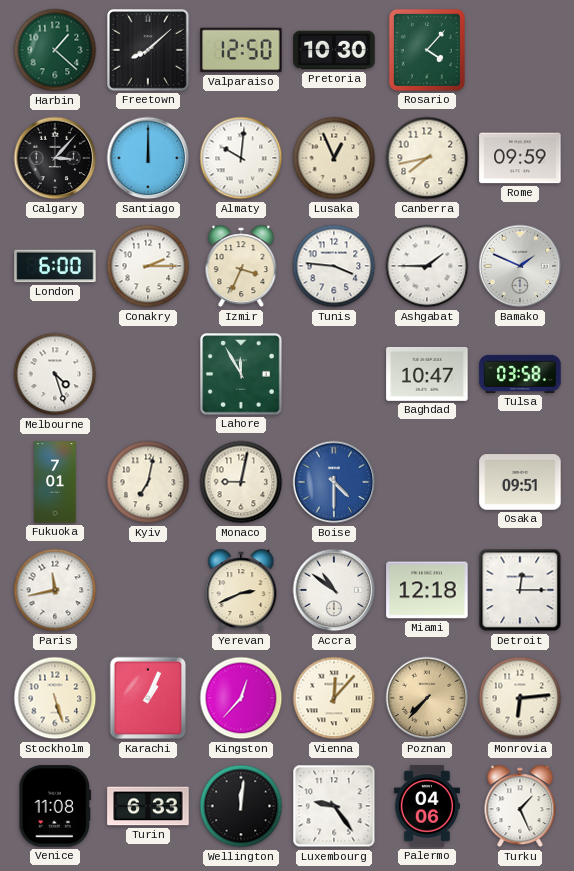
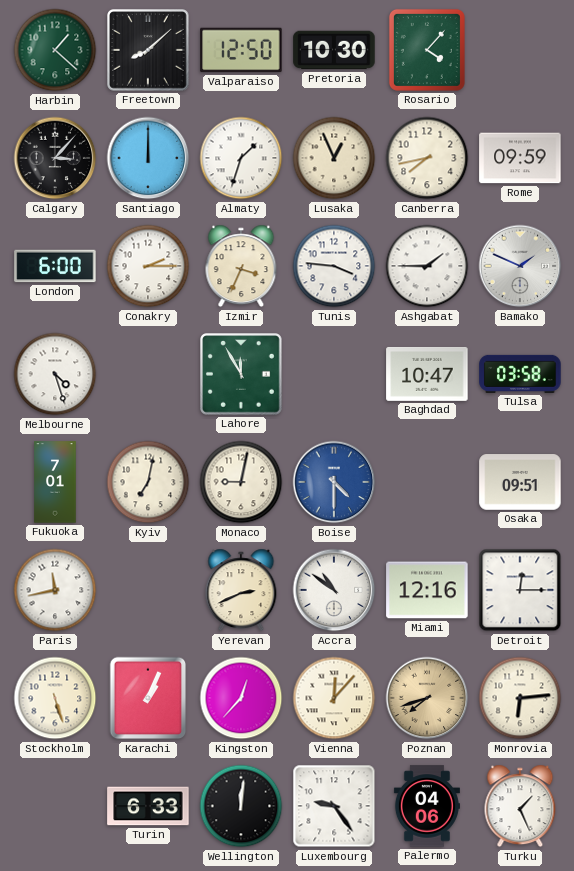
Almaty: 10:01 -> 1:33 (241, 158)
Miami: 12:18 -> 12:16 (427, 590)
Poznan: 7:37 -> 7:42 (427, 698)
Venice: 11:08 -> none (55, 806)
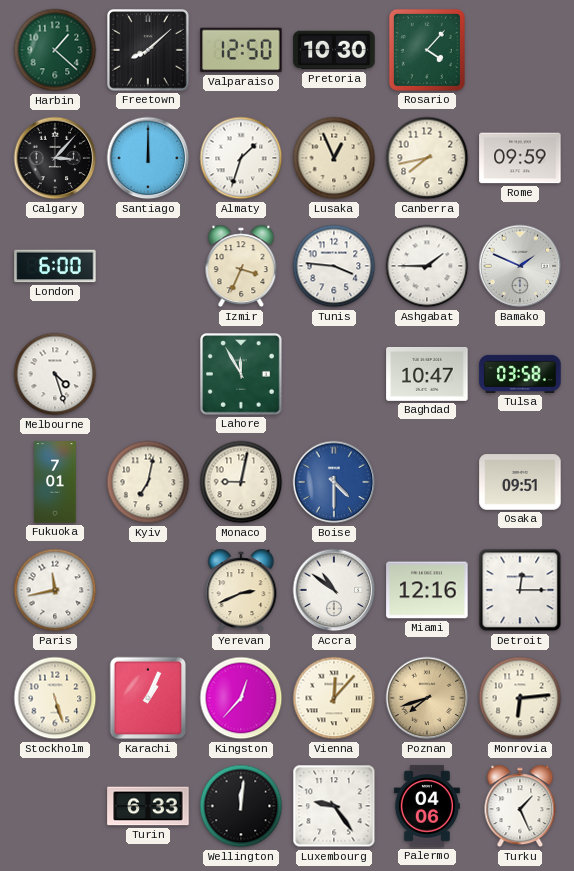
Conakry: 2:15 -> none (148, 266)
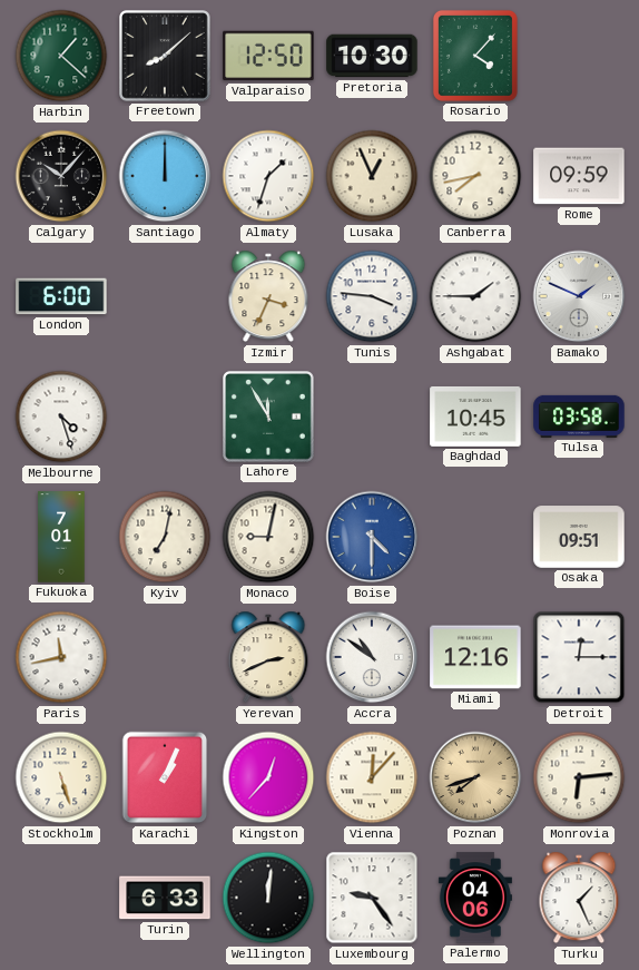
Calgary: 3:07 -> 10:07 (61, 176)
Baghdad: 10:47 -> 10:45 (475, 417)
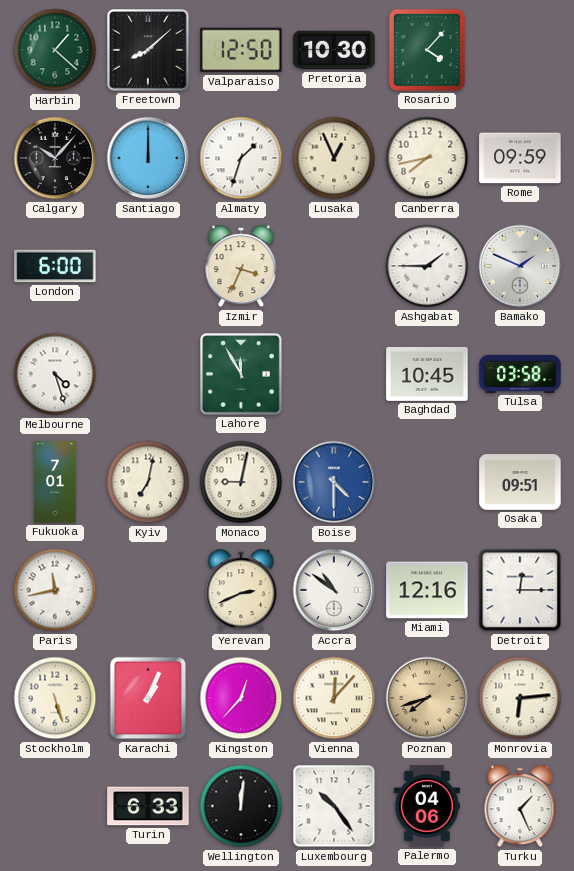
Tunis: 3:46 -> none (372, 296)
Luxembourg: 9:24 -> 10:24 (334, 806)
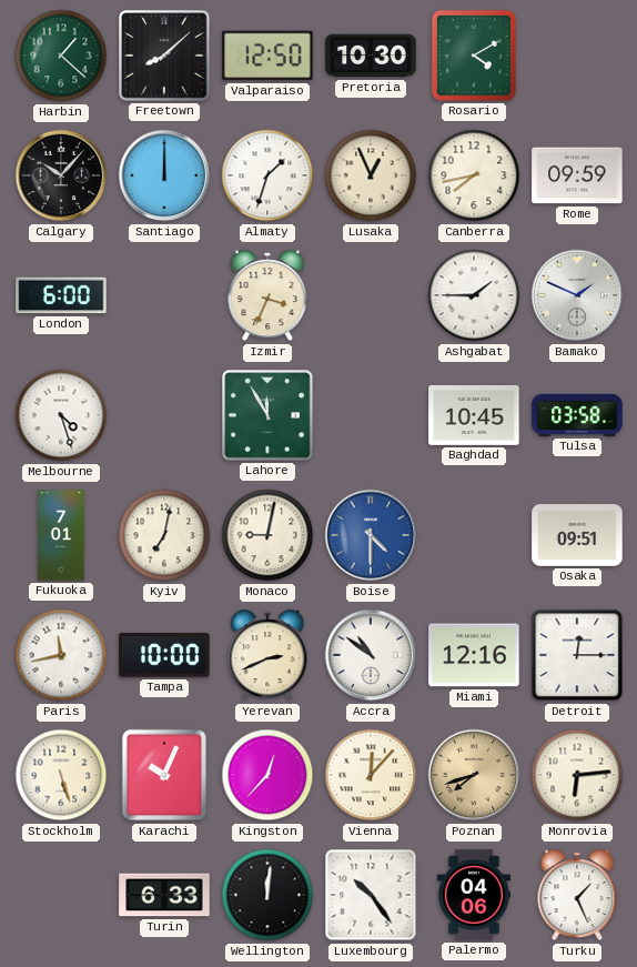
Rosario: 4:07 -> 4:10 (474, 56)
Tampa: none -> 10:00 (164, 655)
Karachi: 1:04 -> 10:04 (164, 775)
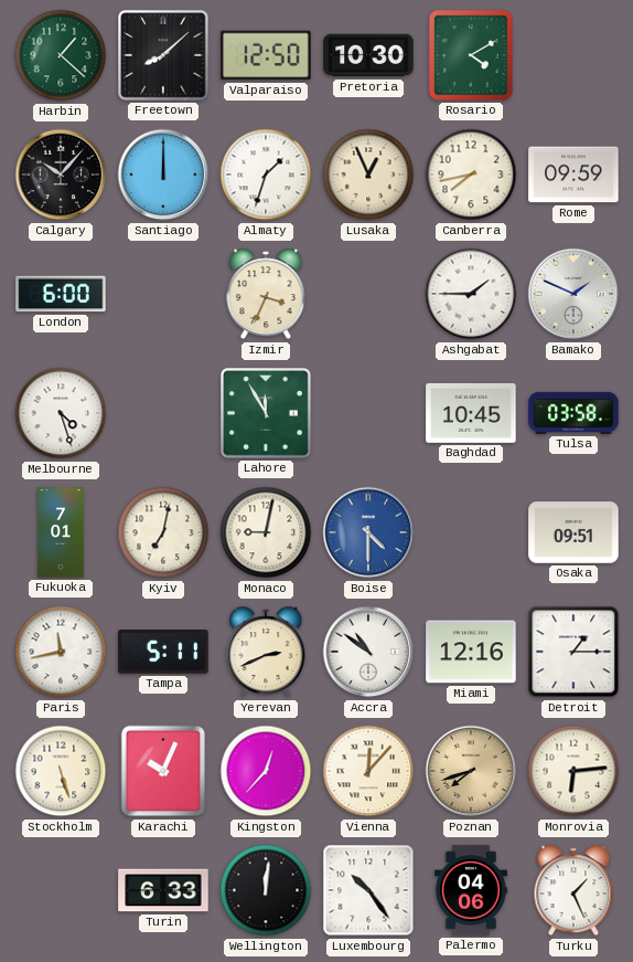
Tampa: 10:00 -> 5:11 (163, 652)
Detroit: 12:15 -> 1:15 (573, 652)
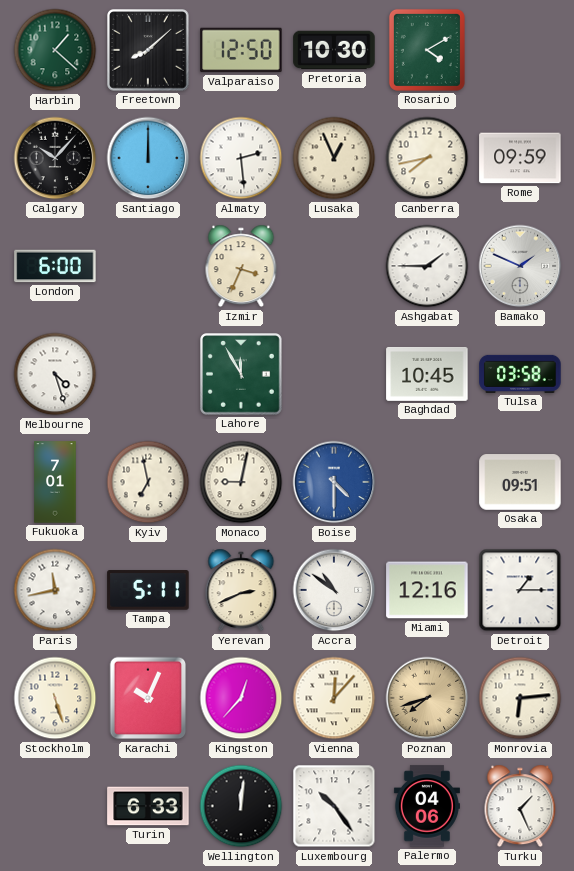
Almaty: 1:33 -> 2:29 (241, 158)
Kyiv: 7:02 -> 6:58 (148, 482)
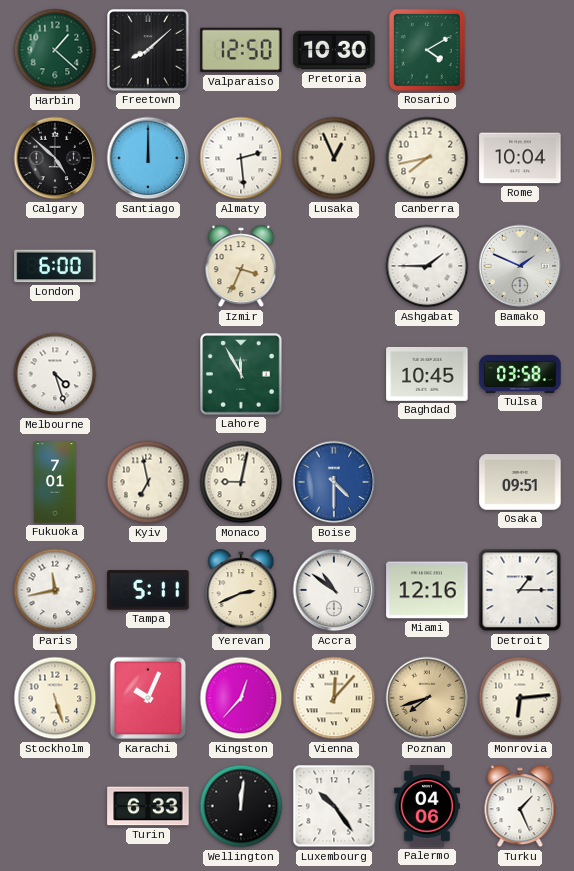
Calgary: 10:07 -> 4:52 (55, 158)
Rome: 09:59 -> 10:04 (520, 158)
